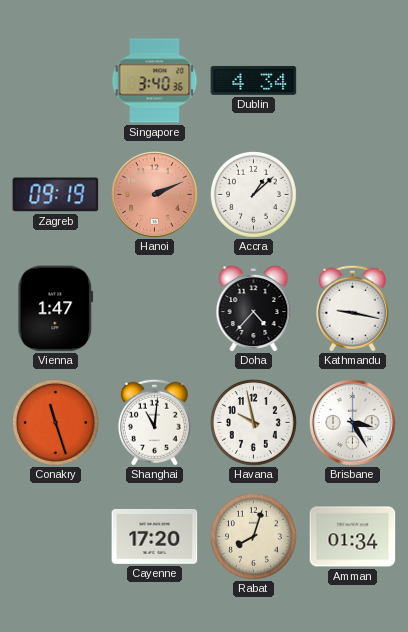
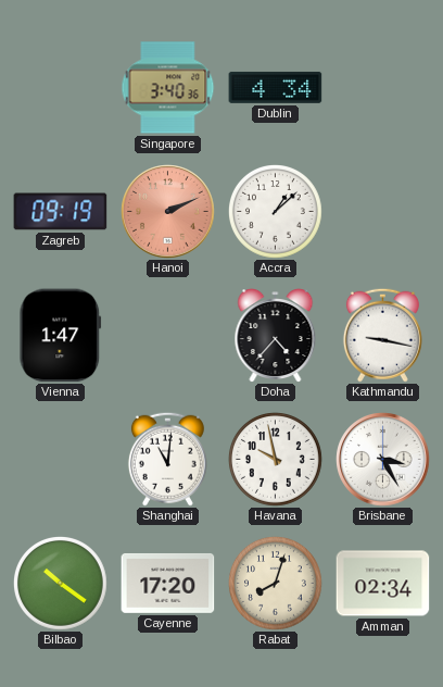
Conakry: 11:27 -> none (56, 423)
Bilbao: none -> 10:21 (61, 584)
Amman: 01:34 -> 02:34 (383, 584)
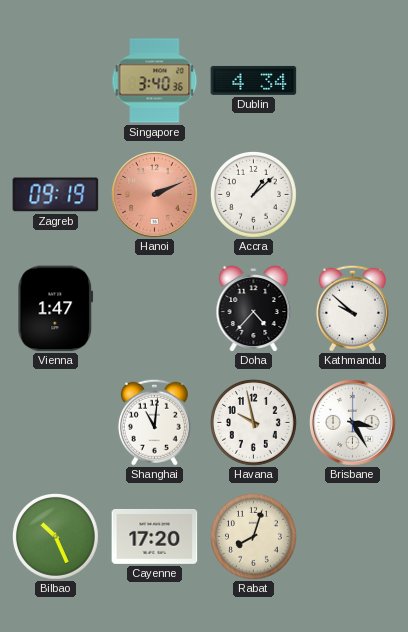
Kathmandu: 9:17 -> 9:52 (352, 308)
Bilbao: 10:21 -> 10:26 (56, 537)
Amman: 02:34 -> none (383, 584)
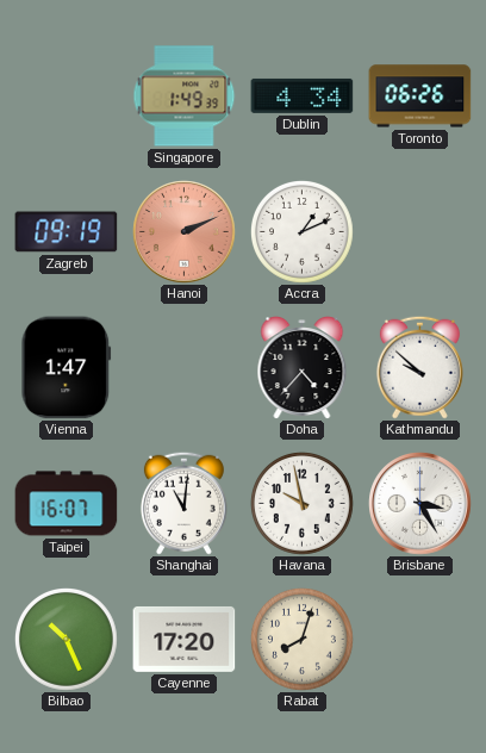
Singapore: 3:40 -> 1:49 (185, 97)
Toronto: none -> 06:26 (420, 97)
Accra: 1:08 -> 1:11 (303, 232)
Taipei: none -> 16:07 (67, 504)
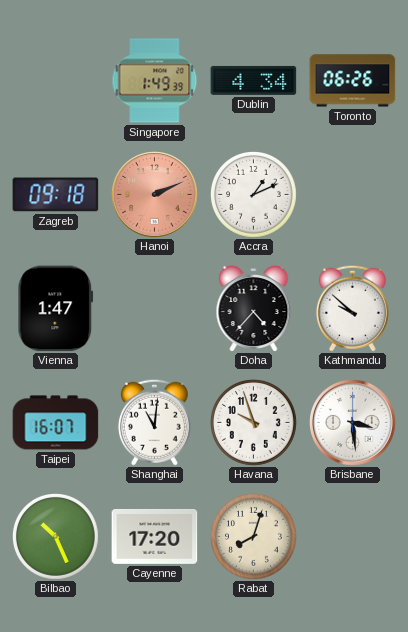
Zagreb: 09:19 -> 09:18 (56, 195)
Havana: 9:58 -> 9:57 (254, 423)
Brisbane: 3:25 -> 3:29 (353, 423)
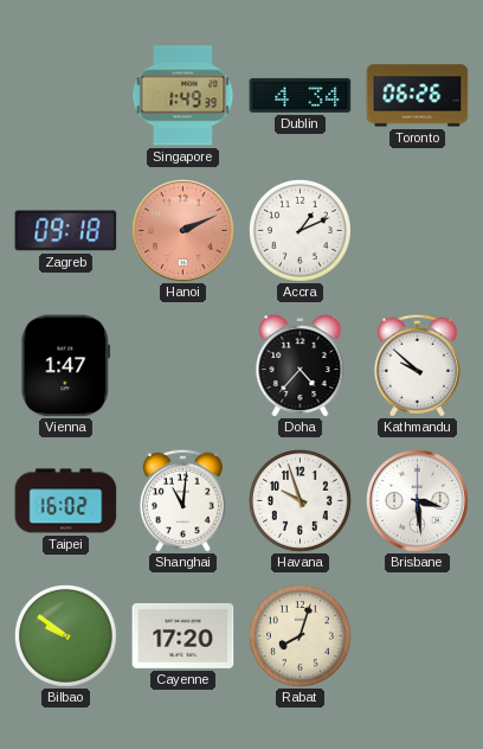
Taipei: 16:07 -> 16:02 (66, 501)
Bilbao: 10:26 -> 9:51 (66, 636)
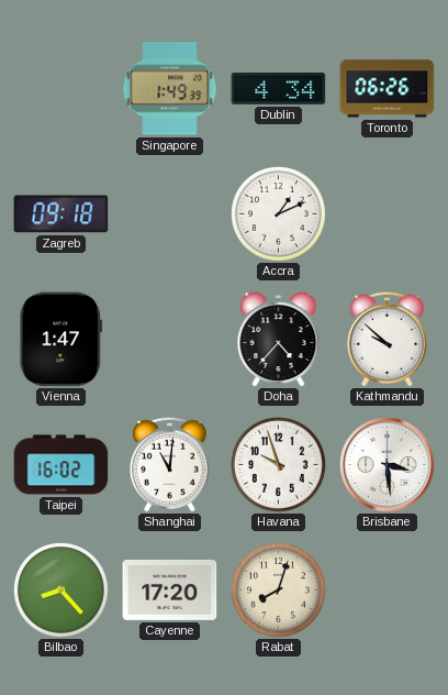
Hanoi: 2:11 -> none (183, 231)
Bilbao: 9:51 -> 8:23 (61, 591)
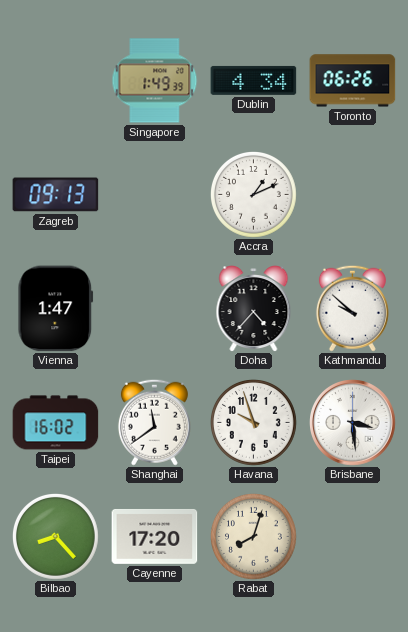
Zagreb: 09:18 -> 09:13 (56, 195)
Shanghai: 11:01 -> 11:39 (154, 422)
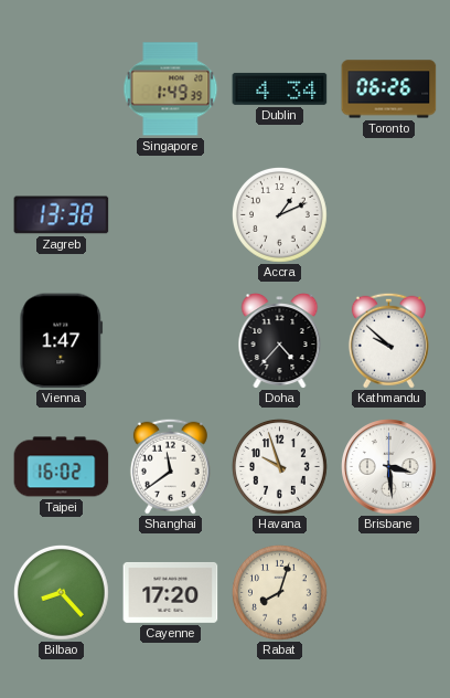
Zagreb: 09:13 -> 13:38 (62, 215)
